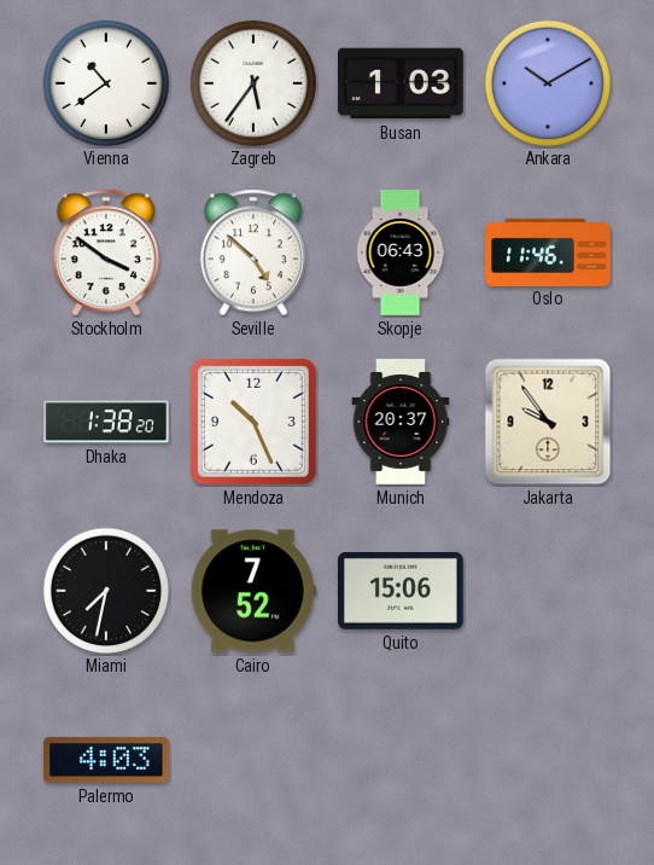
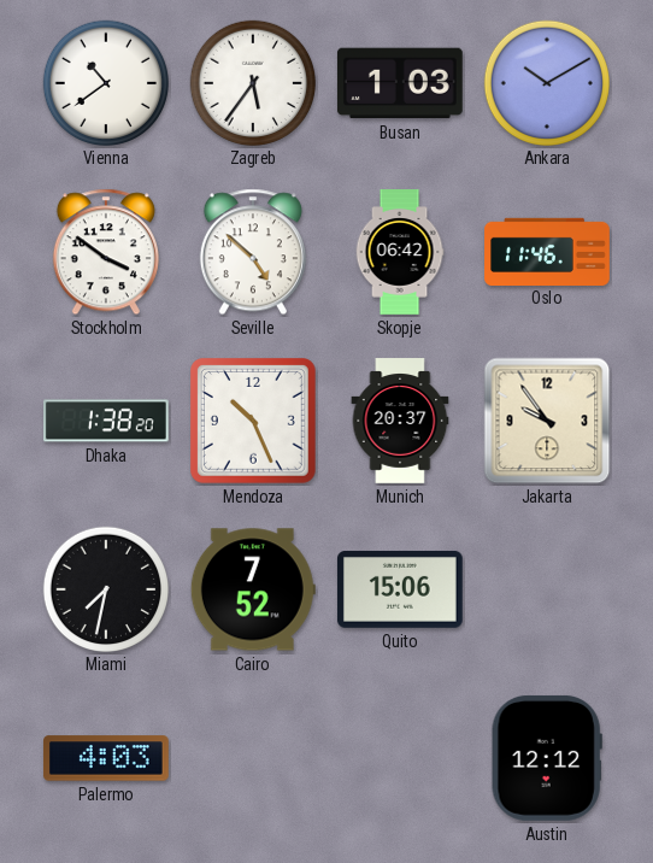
Skopje: 06:43 -> 06:42 (400, 252)
Austin: none -> 12:12 (547, 758)
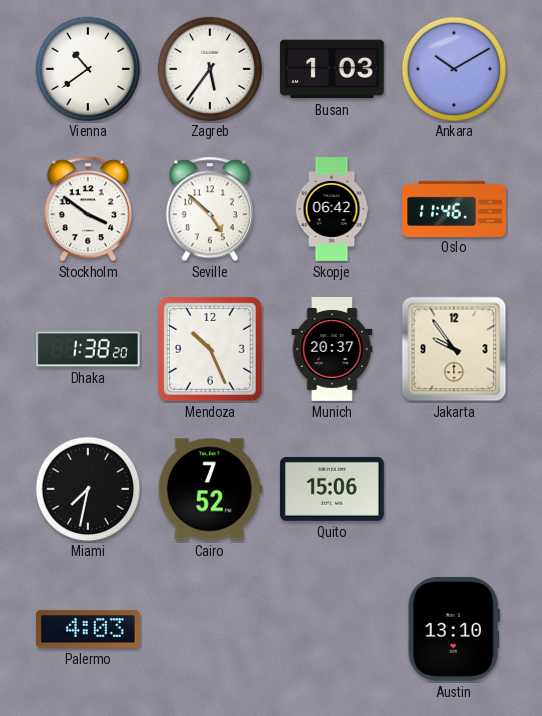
Austin: 12:12 -> 13:10 (454, 629)
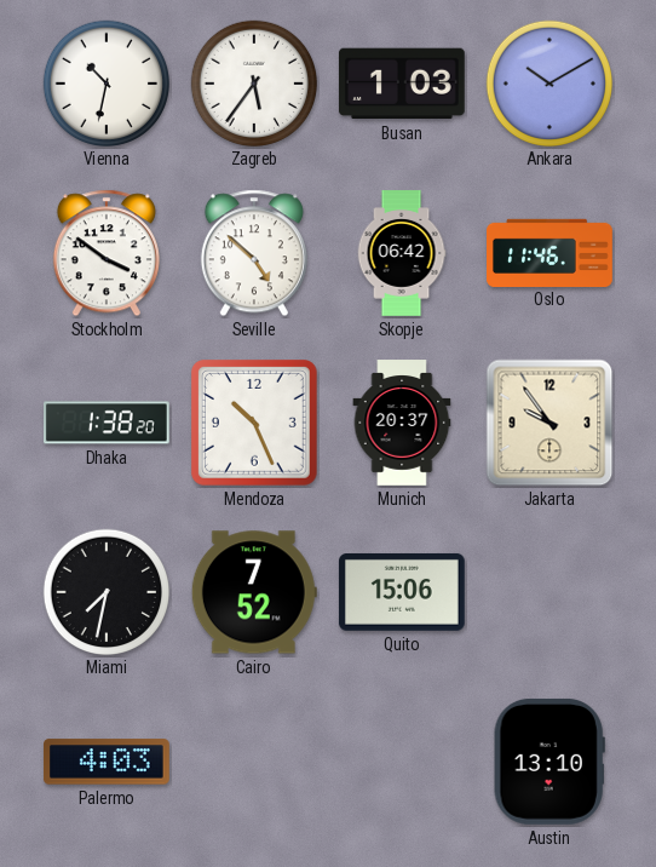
Vienna: 10:39 -> 10:32 (105, 82)
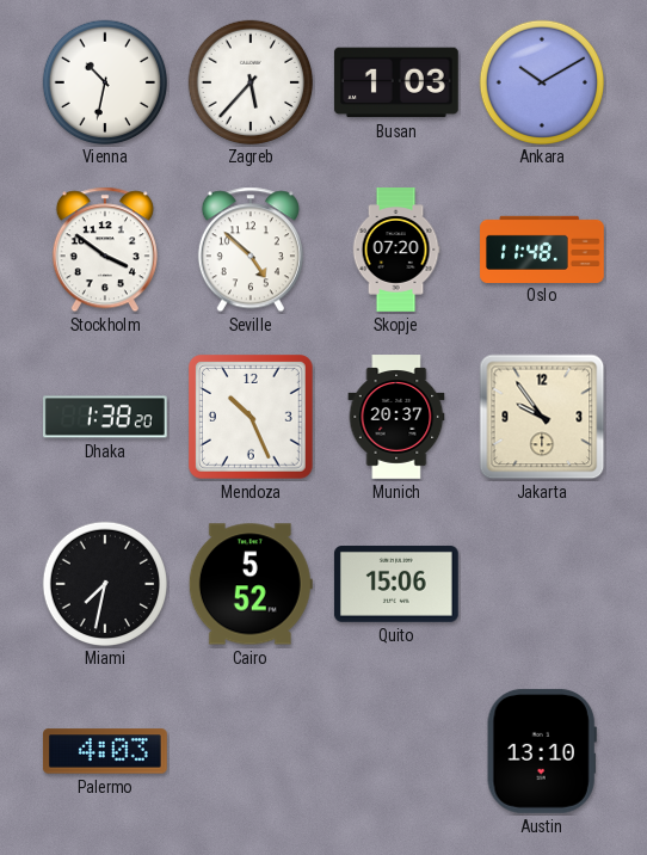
Zagreb: 5:36 -> 5:37 (249, 81)
Skopje: 06:42 -> 07:20 (396, 250)
Oslo: 11:46 -> 11:48 (542, 248)
Cairo: 7:52 -> 5:52 (251, 584)
